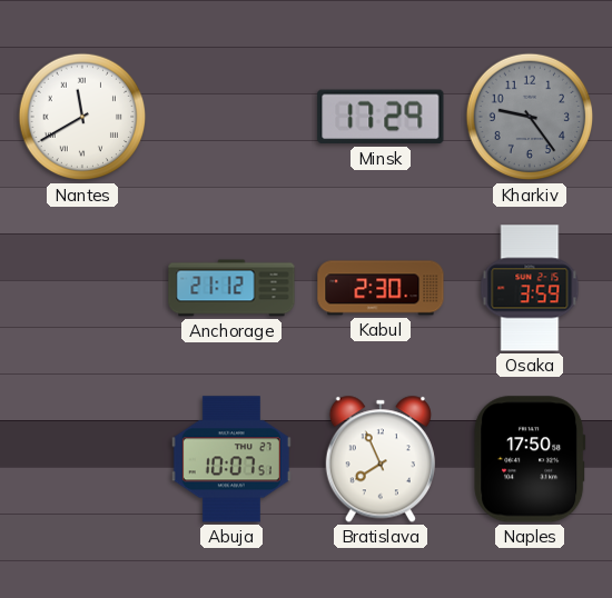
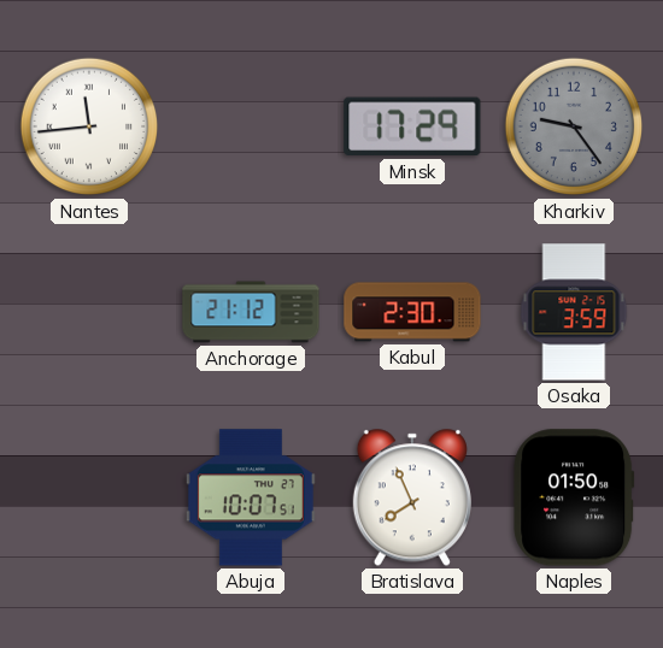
Nantes: 11:40 -> 11:44 (89, 126)
Naples: 17:50 -> 01:50 (574, 497)
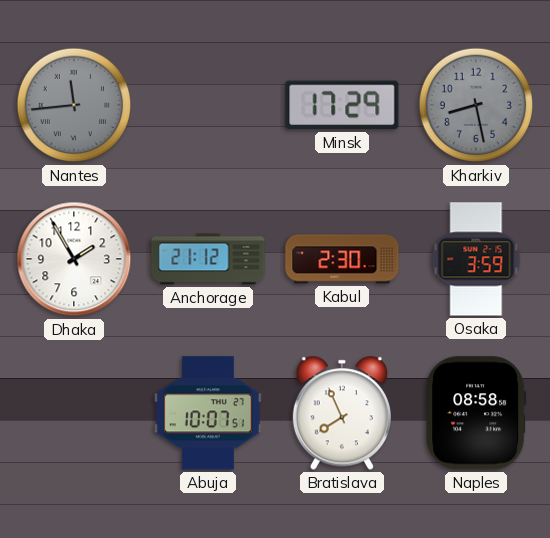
Nantes dial: white -> grey (74, 105)
Kharkiv: 9:24 -> 8:28 (476, 105)
Dhaka: none -> 1:55 (74, 259)
Naples: 01:50 -> 08:58 (476, 413)
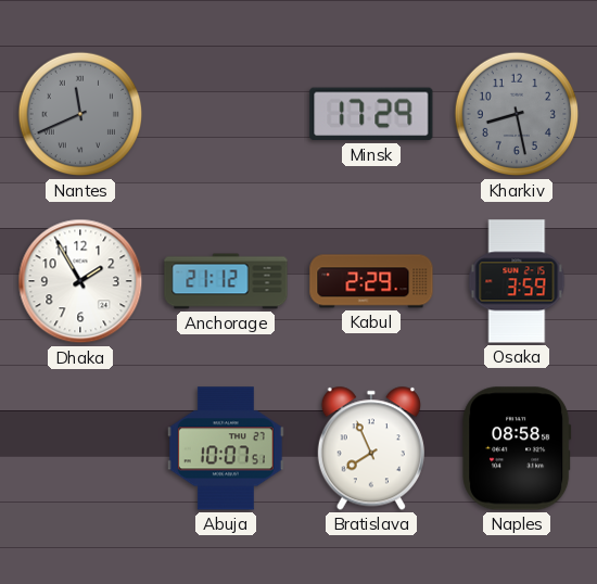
Nantes: 11:44 -> 11:41 (80, 114)
Kabul: 2:30 -> 2:29 (371, 281)
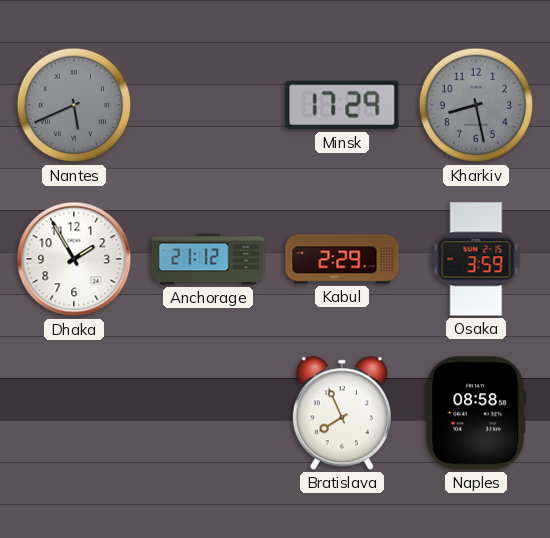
Nantes: 11:41 -> 5:41 (74, 105)
Abuja: 10:07 -> none (226, 448)
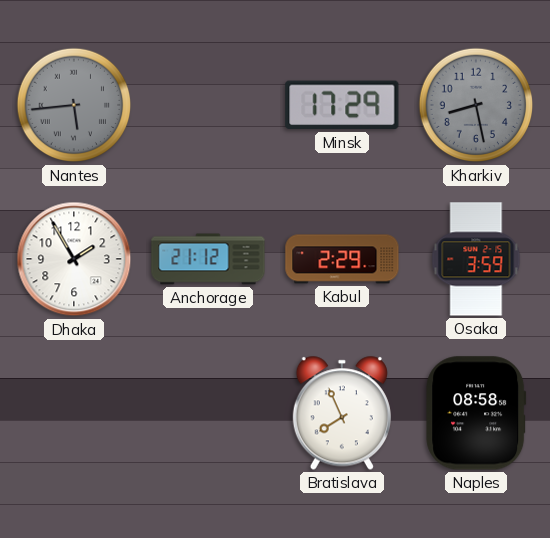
Nantes: 5:41 -> 5:44 (74, 105)
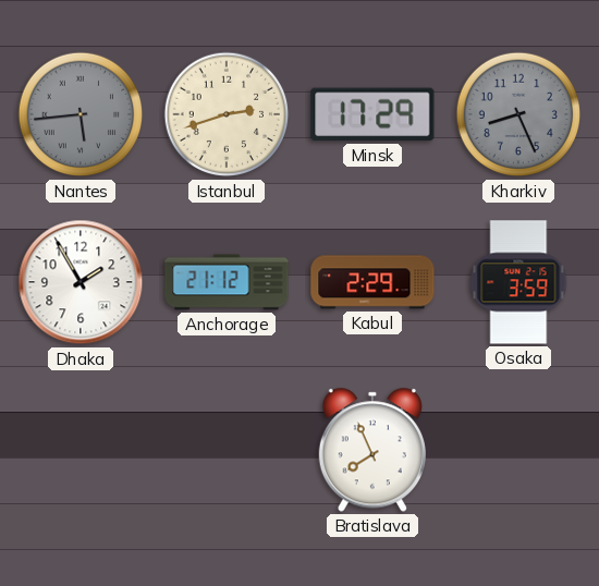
Istanbul: none -> 2:42 (227, 114)
Kharkiv: 8:28 -> 8:26 (518, 114)
Naples: 08:58 -> none (476, 413)
